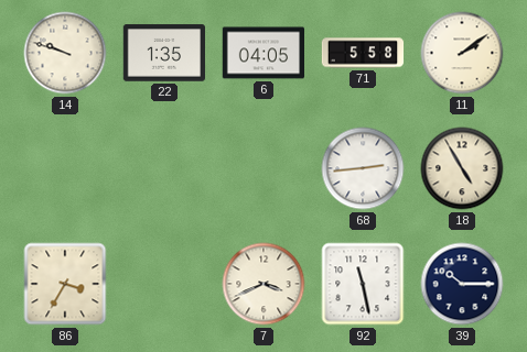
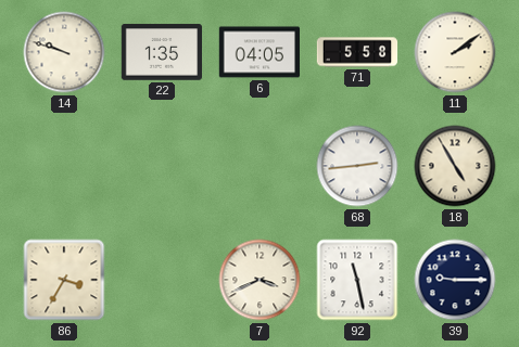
39: 10:15 -> 9:15 (455, 280)
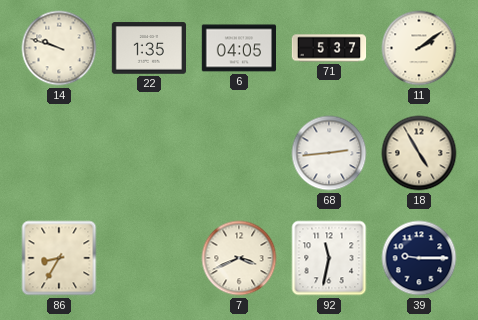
71: 5:58 -> 5:37 (329, 48)
86: 3:35 -> 8:35 (59, 258)
92: 11:28 -> 11:32 (329, 258)
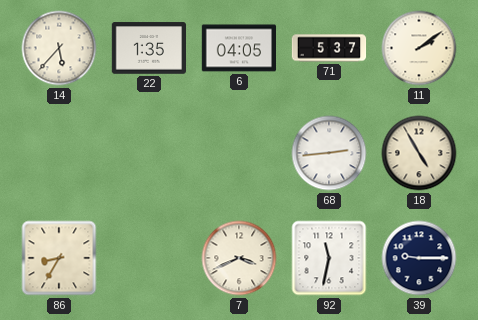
14: 9:48 -> 5:37 (59, 48)
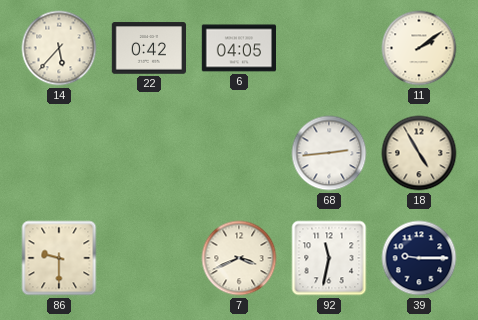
22: 1:35 -> 0:42 (148, 48)
71: 5:37 -> none (329, 48)
86: 8:35 -> 9:30 (59, 258)
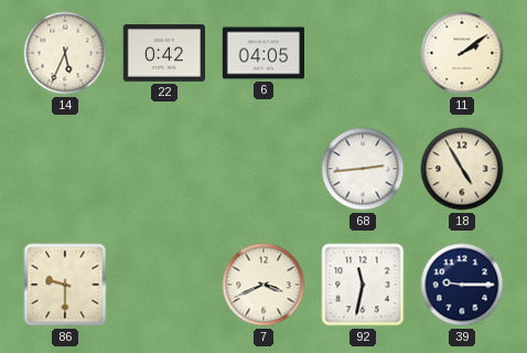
14: 5:37 -> 5:34 (65, 53)
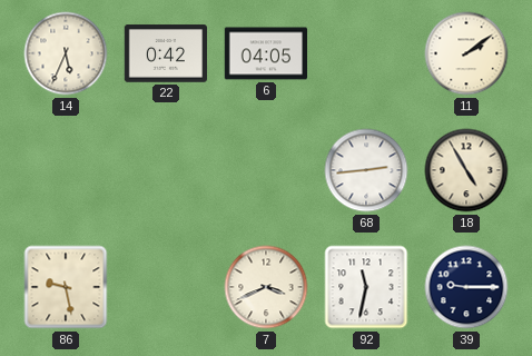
86: 9:30 -> 9:28 (66, 287)
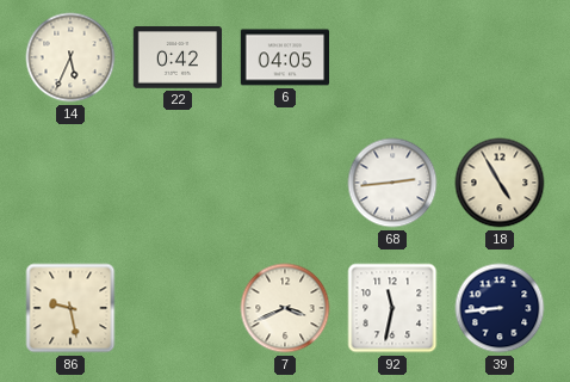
11: 2:09 -> none (466, 53)
39: 9:15 -> 8:44 (500, 308)
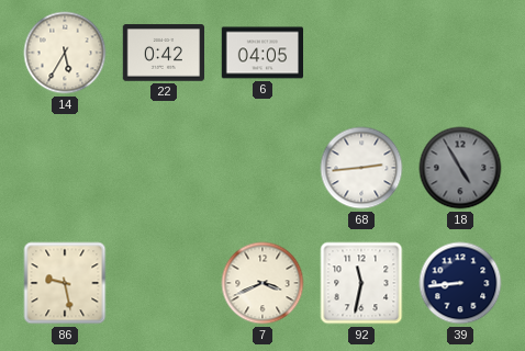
14: 5:34 -> 5:35 (65, 53)
18 dial: cream -> grey (460, 168)
